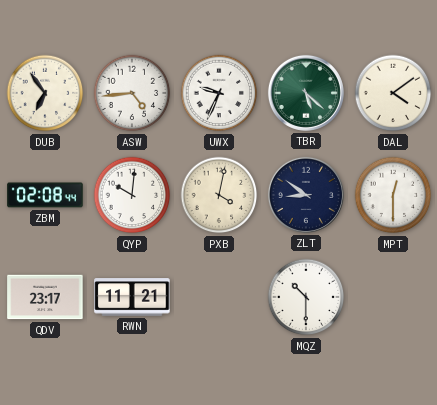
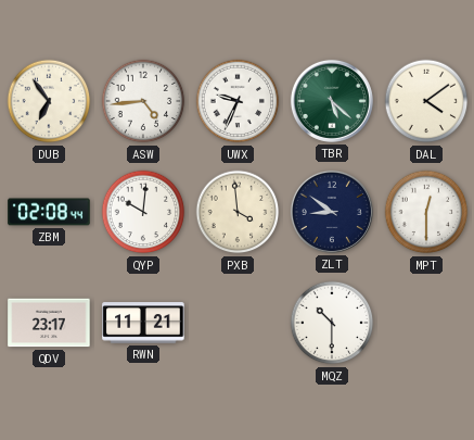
PXB: 4:02 -> 3:59 (238, 212)
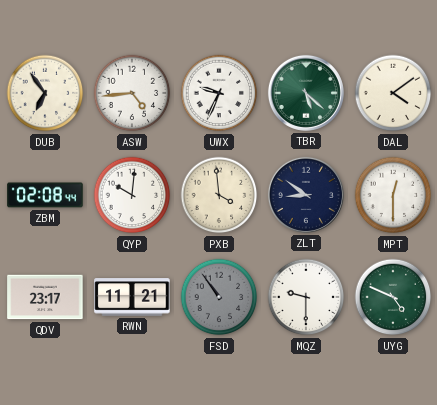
FSD: none -> 10:54 (219, 297)
MQZ: 10:30 -> 9:30 (306, 297)
UYG: none -> 4:49 (393, 297)
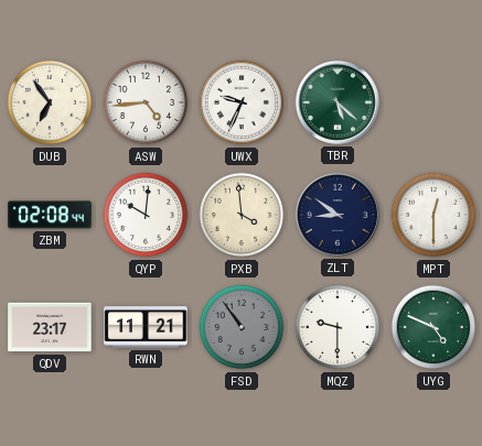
DAL: 4:09 -> none (393, 93)
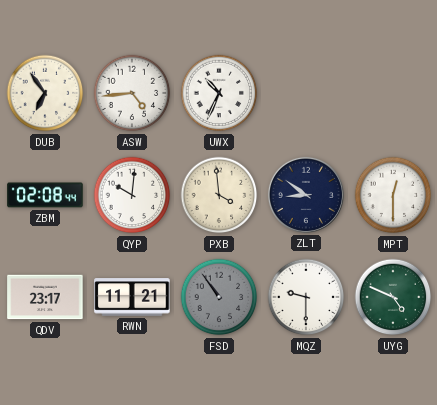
UWX: 9:34 -> 10:34 (219, 93)
TBR: 5:22 -> none (338, 102)
